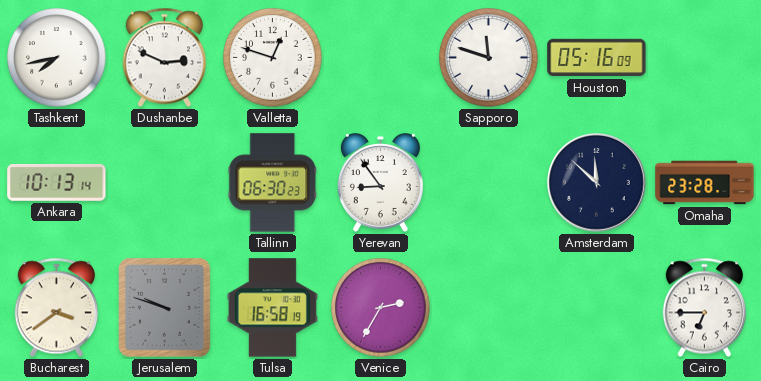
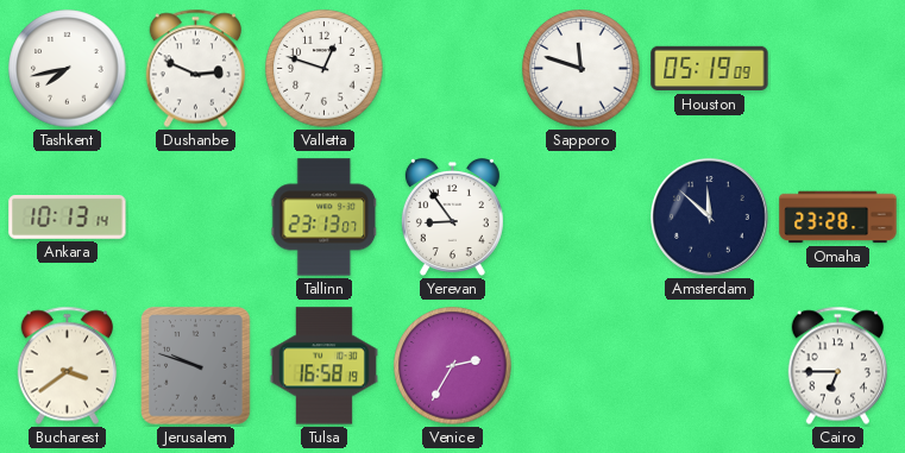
Houston: 05:16 -> 05:19 (710, 69)
Tallinn: 06:30 -> 23:13 (325, 218)
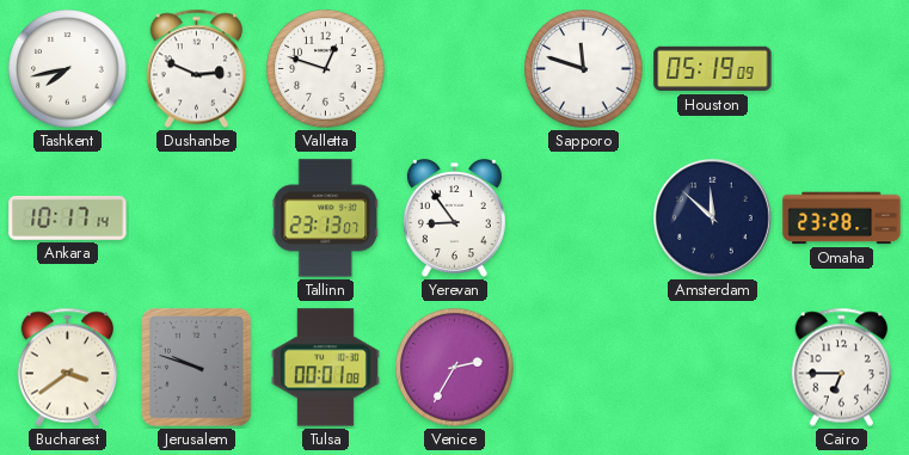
Ankara: 10:13 -> 10:17 (68, 219)
Tulsa: 16:58 -> 00:01 (325, 368)
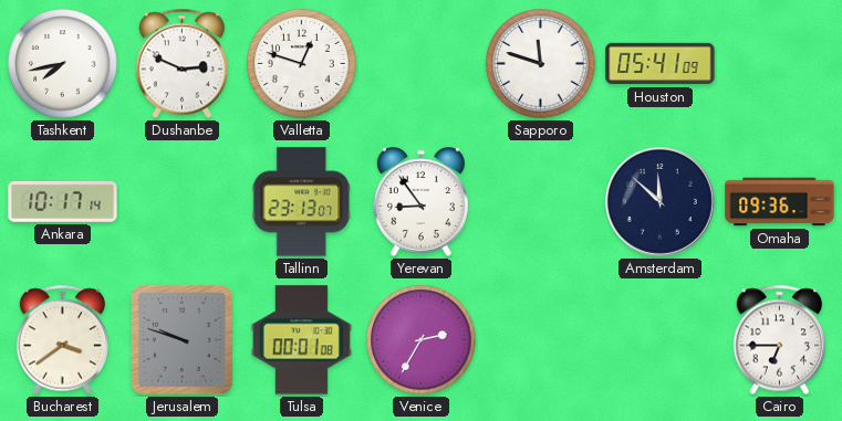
Houston: 05:19 -> 05:41 (661, 64)
Omaha: 23:28 -> 09:36 (780, 202)
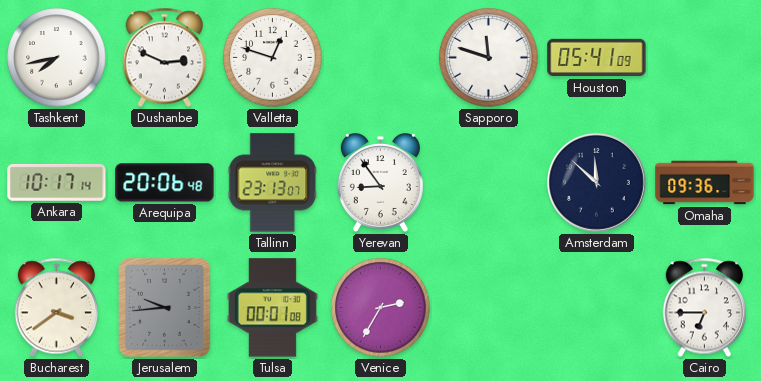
Arequipa: none -> 20:06 (165, 183)
Jerusalem: 9:48 -> 9:44 (165, 308)
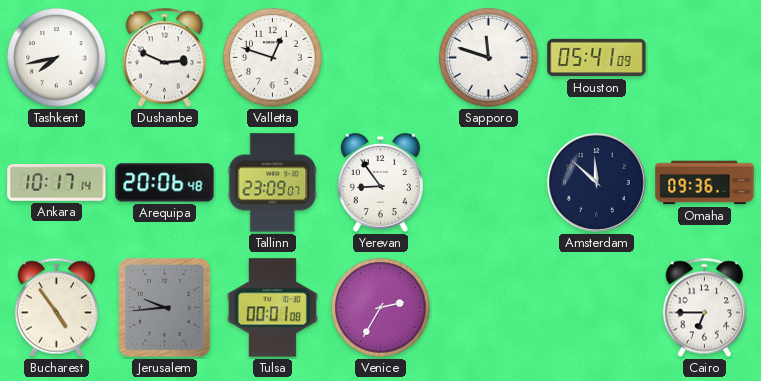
Tallinn: 23:13 -> 23:09 (273, 183)
Bucharest: 3:39 -> 4:54 (56, 308)
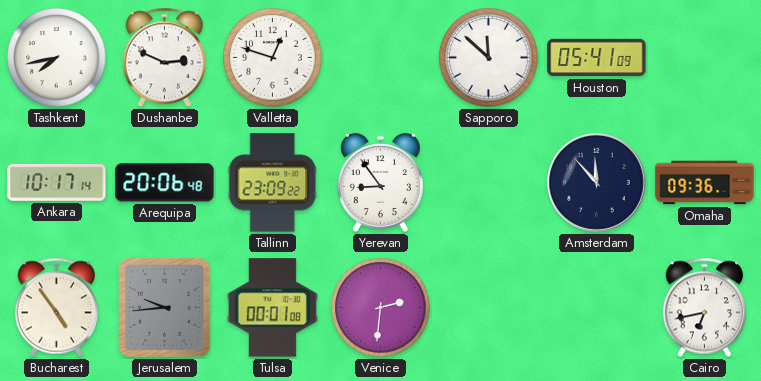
Sapporo: 11:48 -> 11:52 (489, 58)
Tallinn: 23:09:07 -> 23:09:22 (273, 183)
Amsterdam: 11:52 -> 11:53 (597, 183)
Venice: 2:35 -> 2:31 (381, 308)
Cairo: 6:45 -> 6:43 (704, 308)
